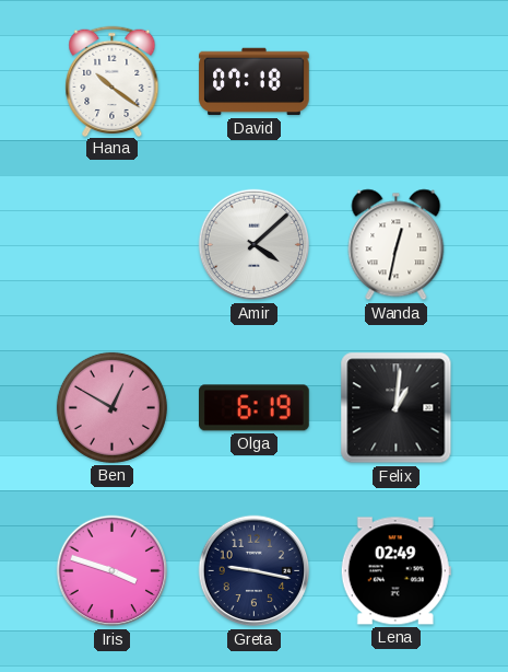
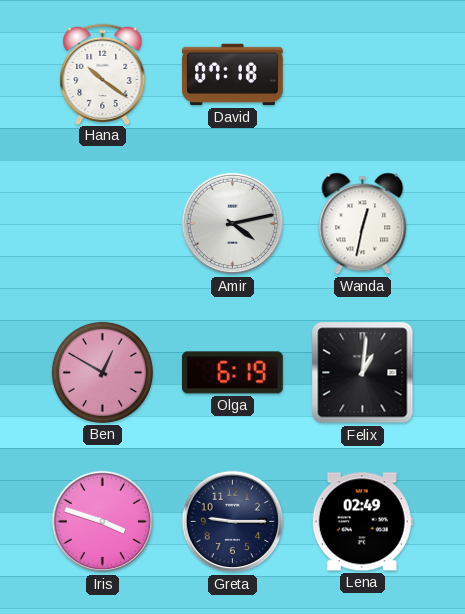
Amir: 4:08 -> 4:13 (233, 224)
Greta: 9:17 -> 9:15 (233, 522)
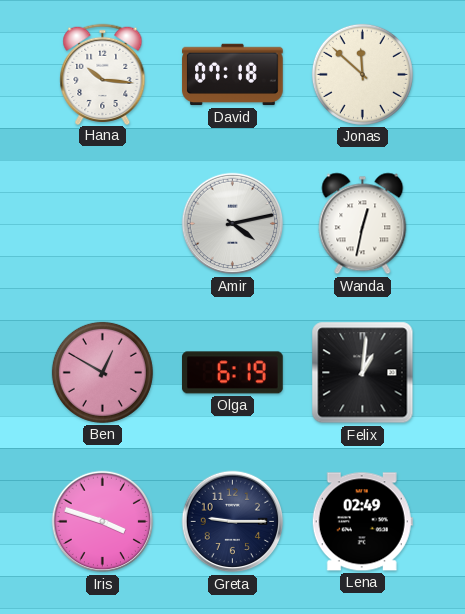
Hana: 10:21 -> 10:16 (103, 74)
Jonas: none -> 11:52 (362, 74)
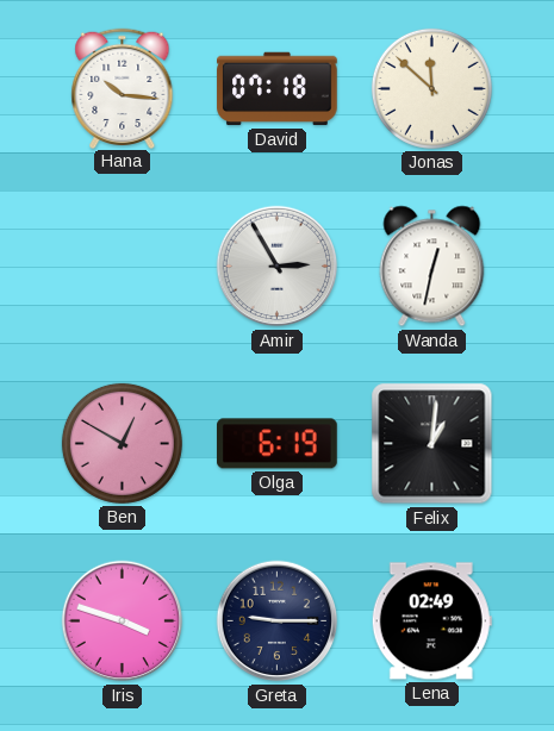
Amir: 4:13 -> 2:55 (278, 267)
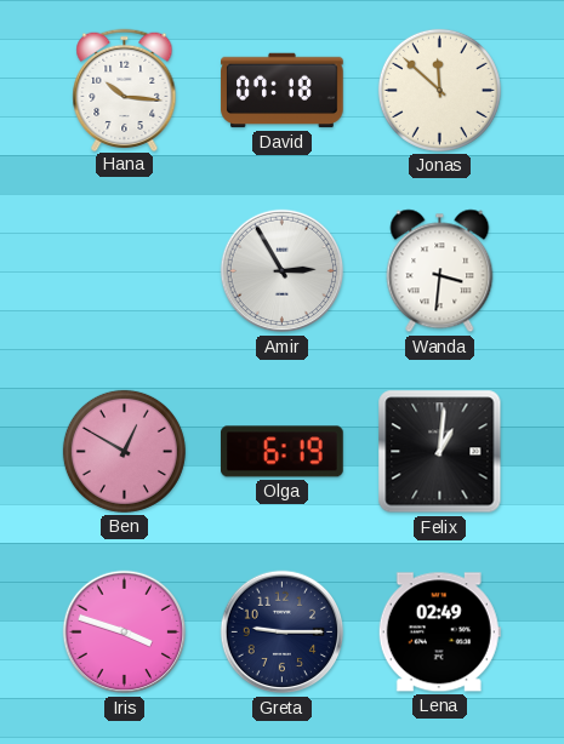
Wanda: 12:32 -> 3:31 (440, 271)
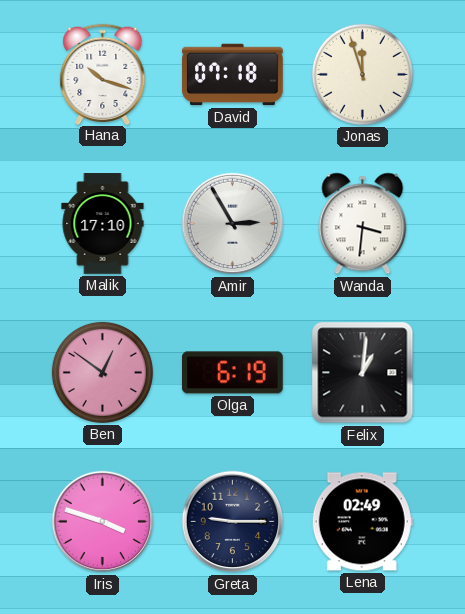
Hana: 10:16 -> 10:18 (103, 74)
Jonas: 11:52 -> 11:57 (362, 74)
Malik: none -> 17:10 (103, 224)
Ben: 12:50 -> 12:51 (102, 372)
